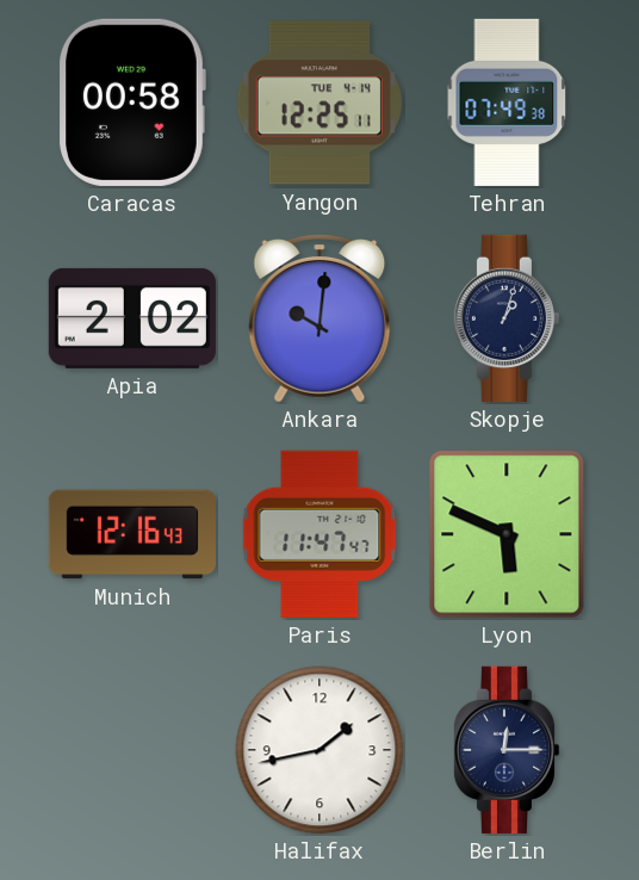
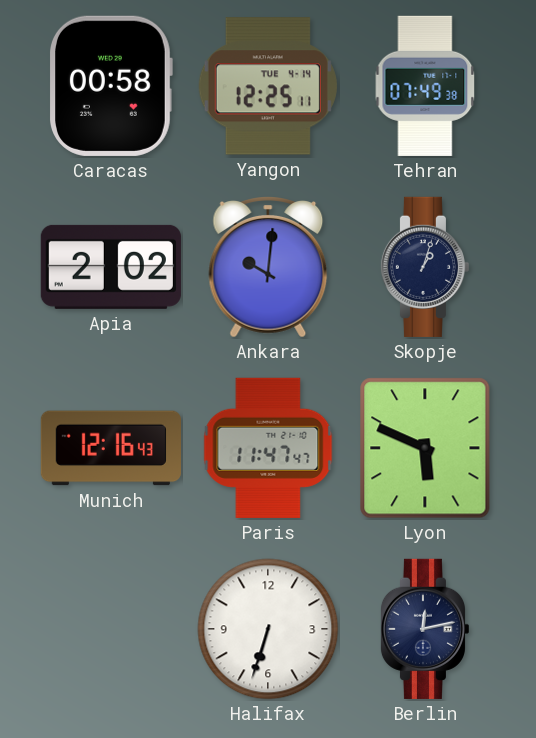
Halifax: 1:43 -> 6:33 (268, 629)
Berlin: 12:15 -> 12:13 (424, 629)
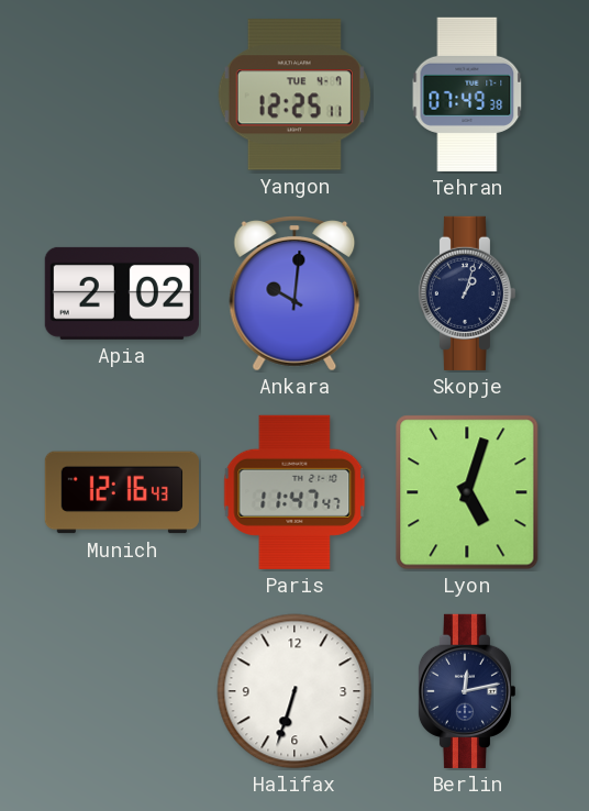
Caracas: 00:58 -> none (111, 86)
Yangon date: TUE 4-14 -> TUE 4-7 (294, 95)
Lyon: 5:49 -> 5:03 (467, 492)
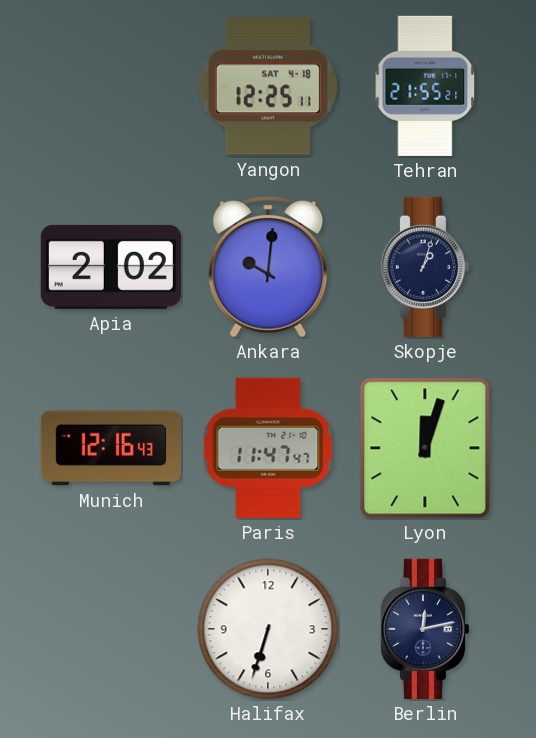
Yangon date: TUE 4-7 -> SAT 4-18 (268, 86)
Tehran: 07:49 -> 21:55 (425, 86)
Lyon: 5:03 -> 12:03 (425, 448)
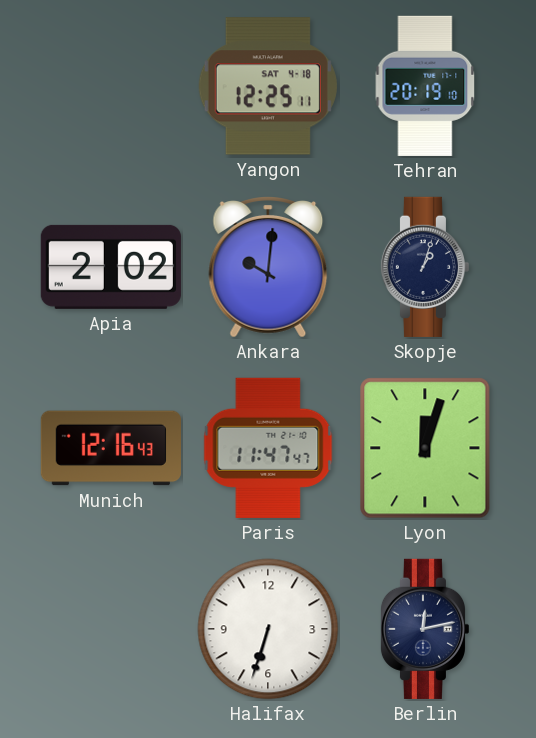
Tehran: 21:55 -> 20:19 (425, 86)
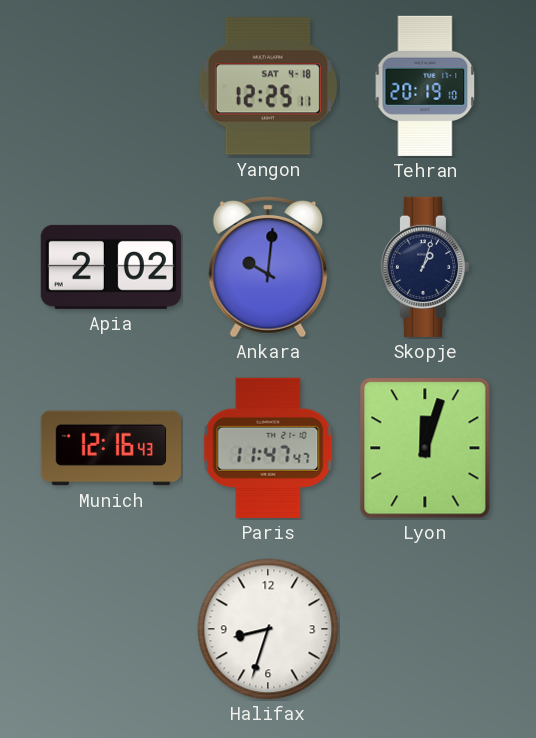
Halifax: 6:33 -> 8:33 (268, 629)
Berlin: 12:13 -> none (424, 629)
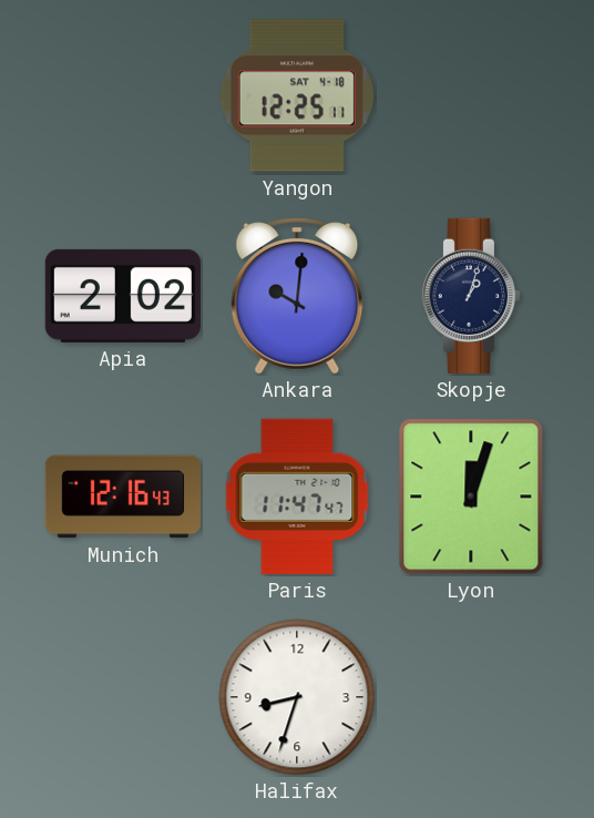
Tehran: 20:19 -> none (425, 86)
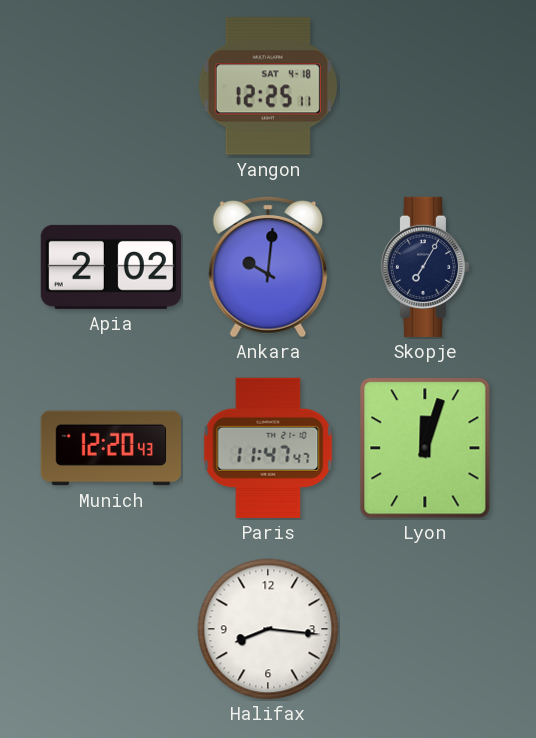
Skopje: 1:03 -> 7:05 (424, 267)
Munich: 12:16 -> 12:20 (111, 448)
Halifax: 8:33 -> 8:16 (268, 629)
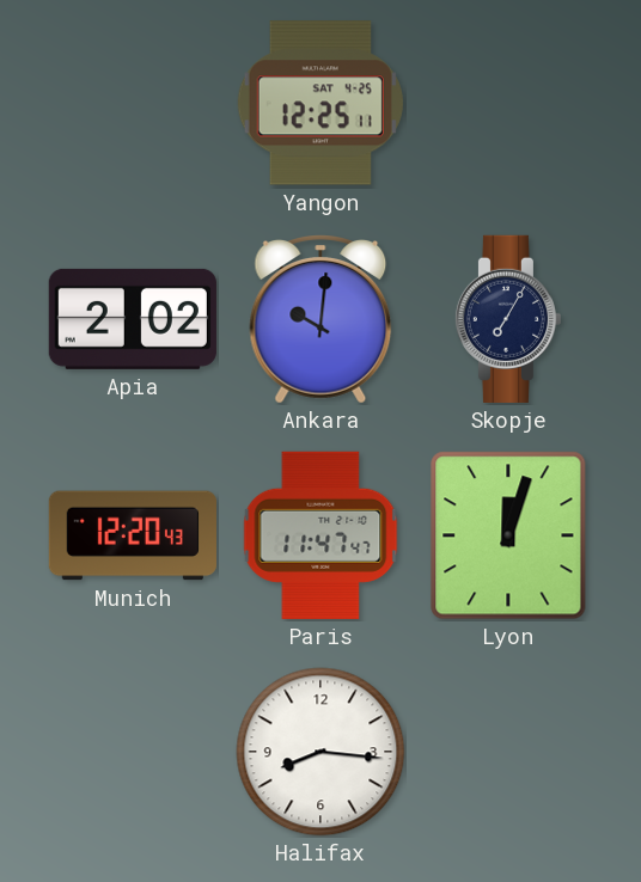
Yangon date: SAT 4-18 -> SAT 4-25 (320, 103)
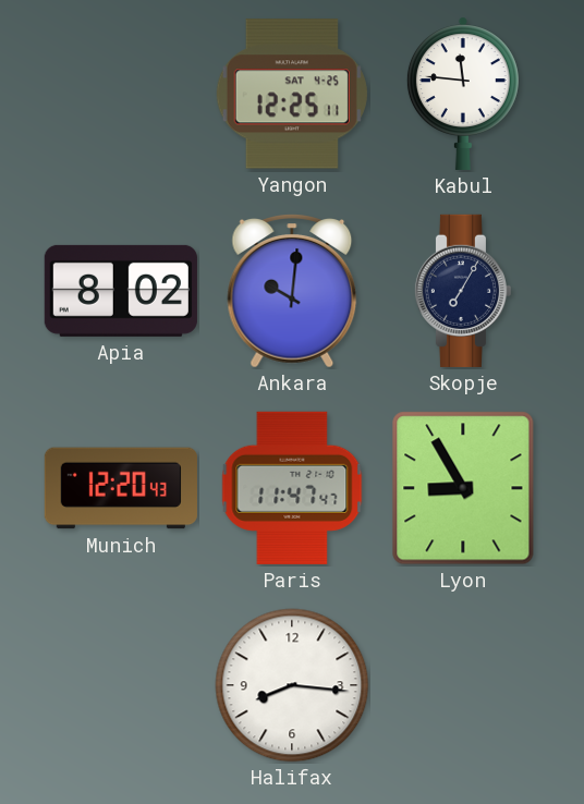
Kabul: none -> 11:46 (463, 94)
Apia: 2:02 -> 8:02 (121, 291)
Lyon: 12:03 -> 8:55 (463, 488)
